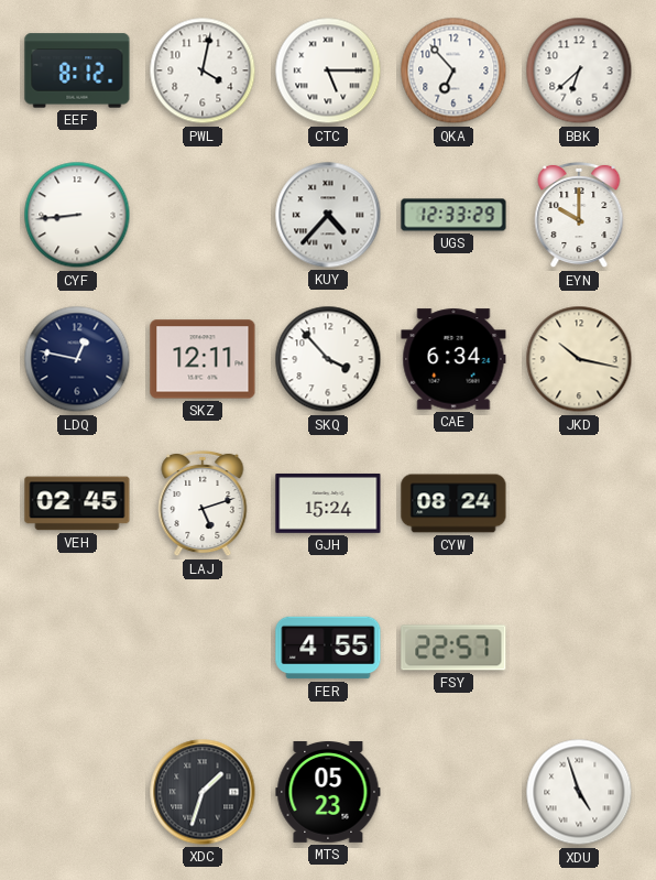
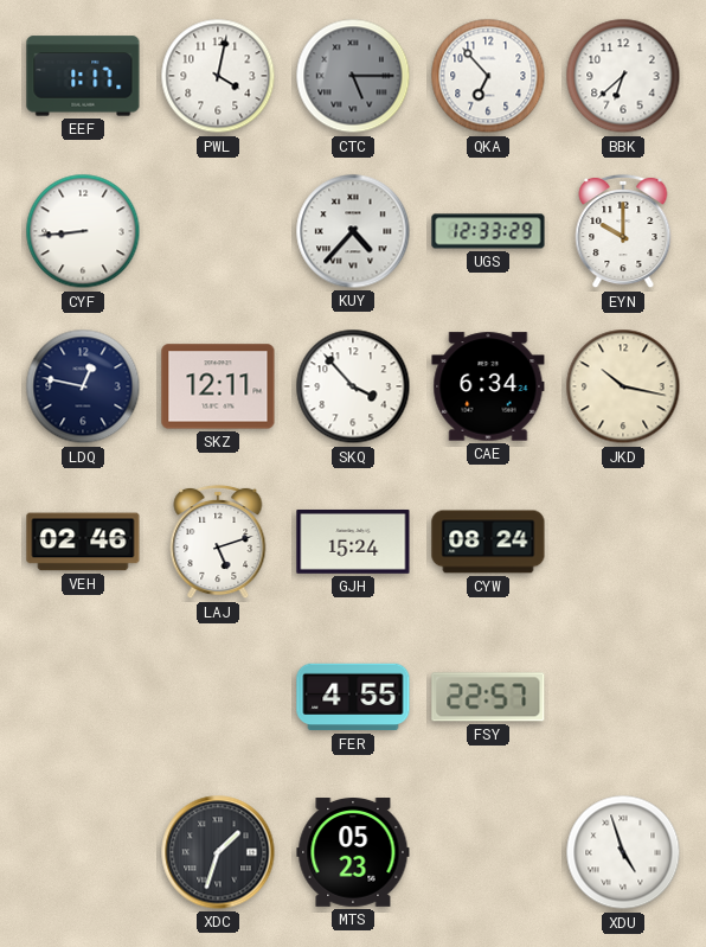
EEF: 8:12 -> 1:17 (83, 76)
CTC dial: white -> grey (353, 76)
VEH: 02:45 -> 02:46 (83, 542)
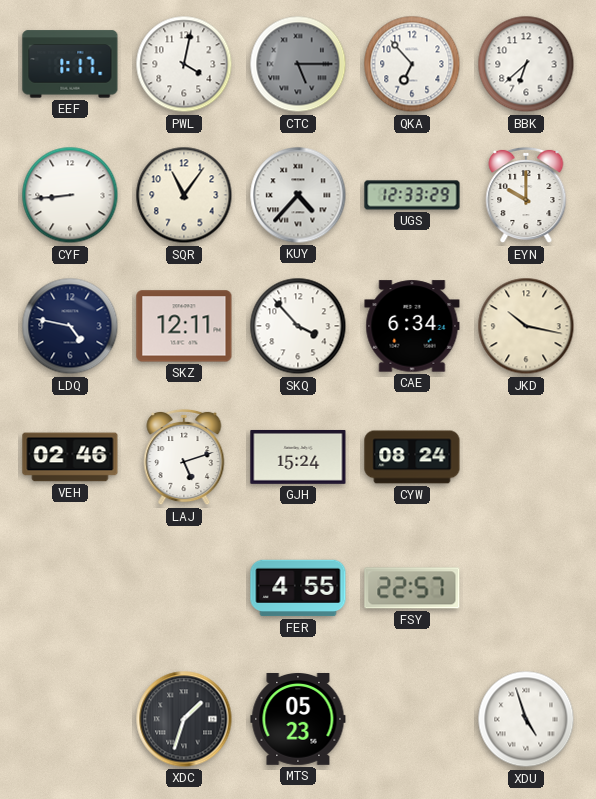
SQR: none -> 11:06 (184, 195)
LDQ: 12:47 -> 4:47 (70, 326)
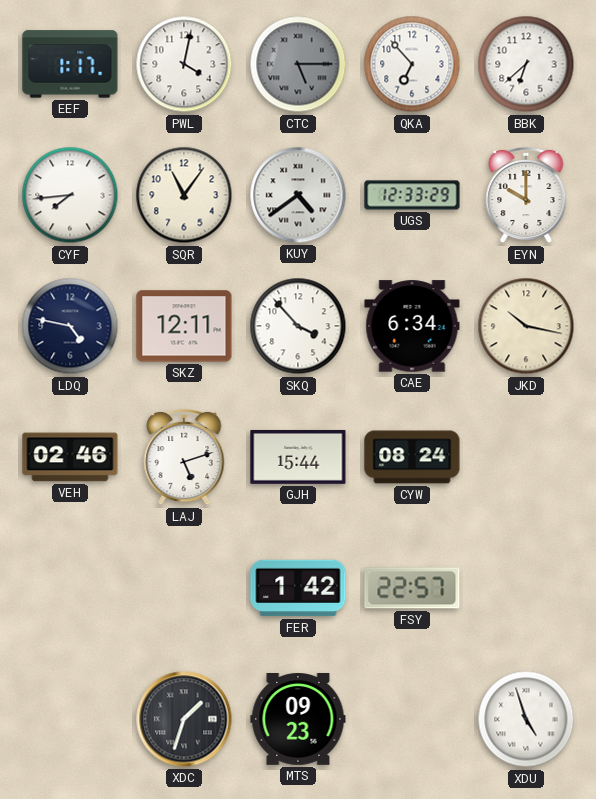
CYF: 8:44 -> 7:44 (70, 195)
KUY: 4:37 -> 4:39 (298, 195)
GJH: 15:24 -> 15:44 (298, 457)
FER: 4:55 -> 1:42 (298, 588)
MTS: 05:23 -> 09:23 (298, 720)
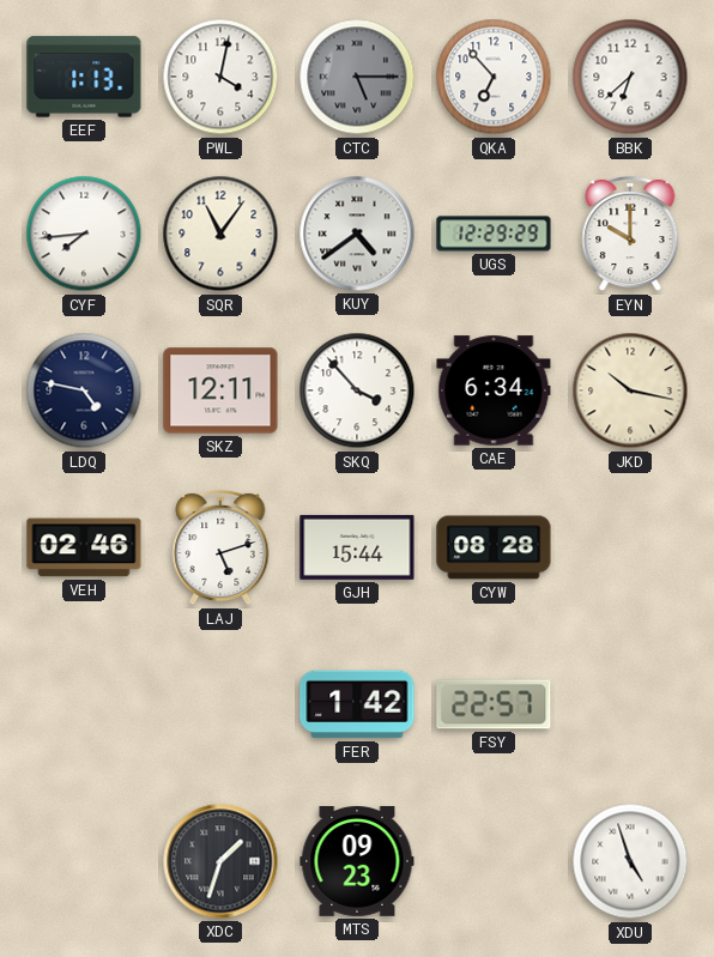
EEF: 1:17 -> 1:13 (84, 77)
UGS: 12:33 -> 12:29 (494, 234)
CYW: 08:24 -> 08:28 (494, 547)
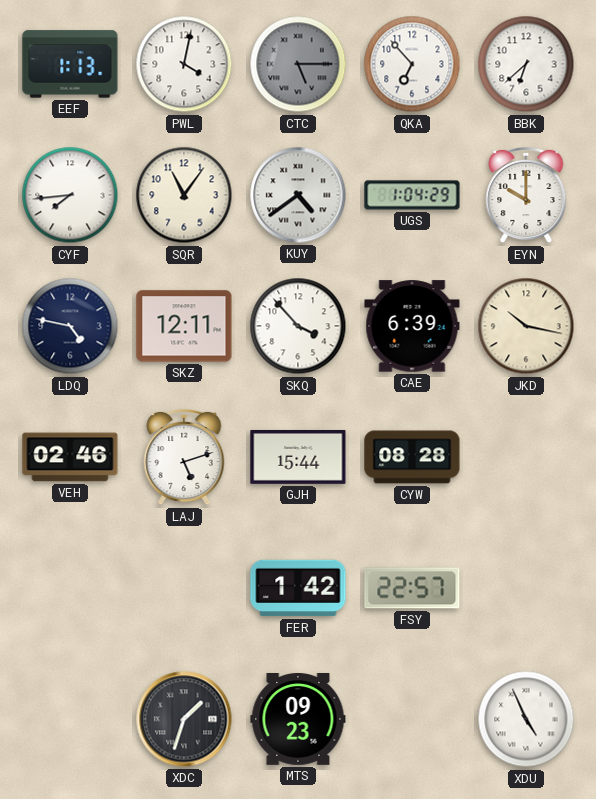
UGS: 12:29 -> 1:04 (412, 195)
CAE: 6:34 -> 6:39 (412, 326)
XDU: 4:57 -> 4:56 (526, 719)
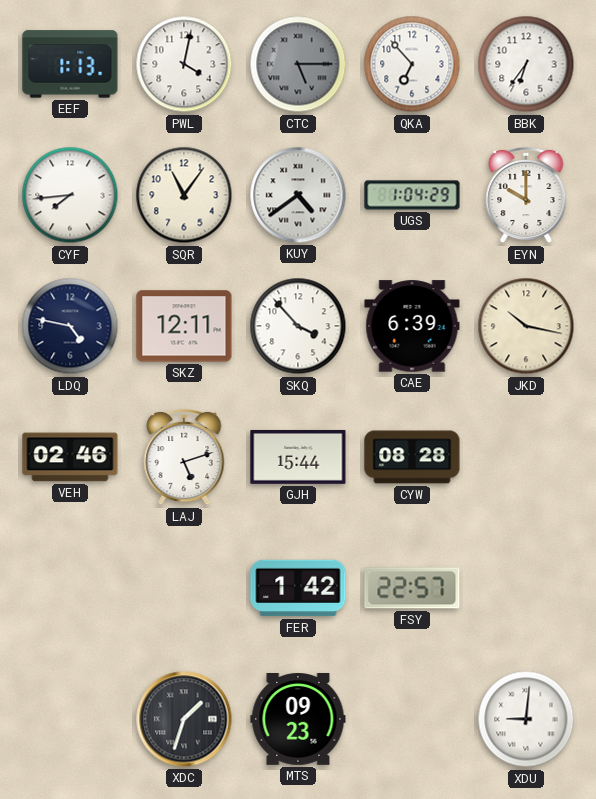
BBK: 6:38 -> 6:36 (526, 64)
XDU: 4:56 -> 9:01 (526, 719)
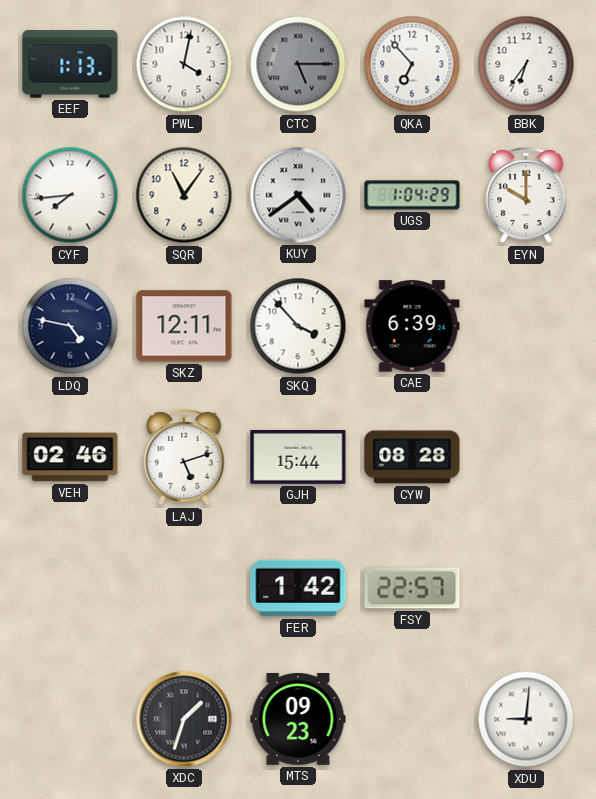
JKD: 10:17 -> none (526, 326)
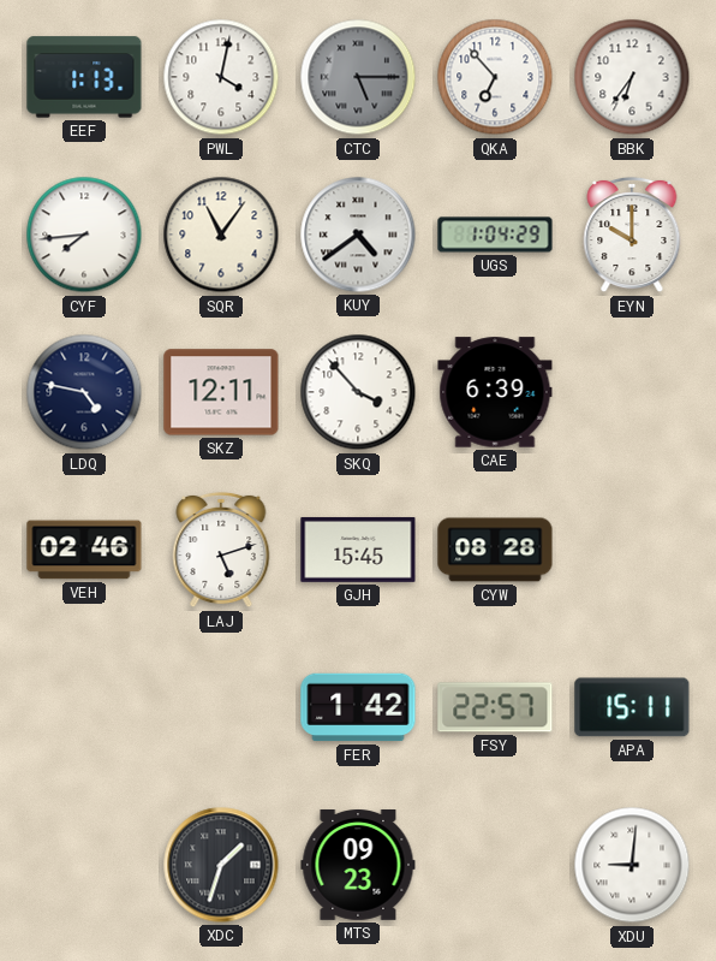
GJH: 15:44 -> 15:45 (358, 550)
APA: none -> 15:11 (632, 707)
